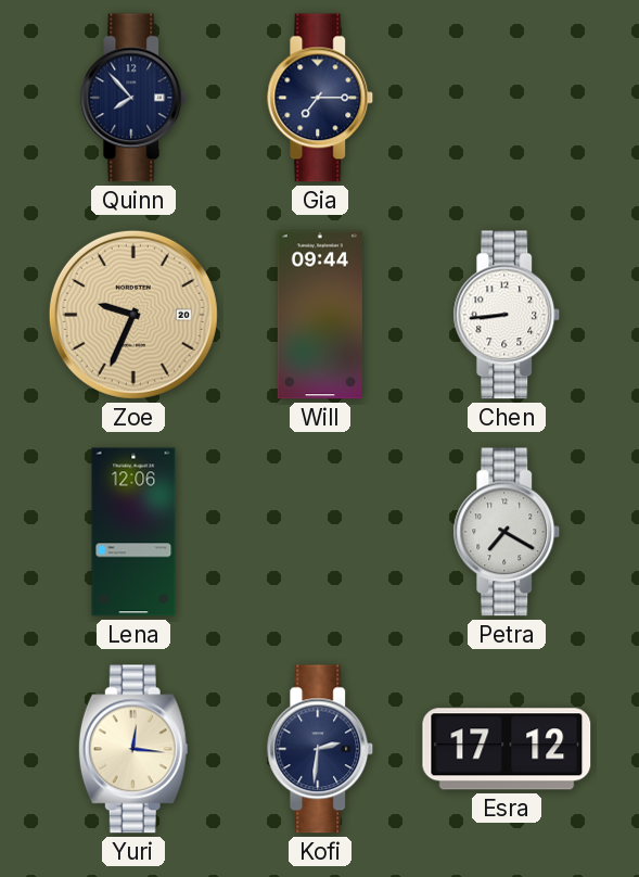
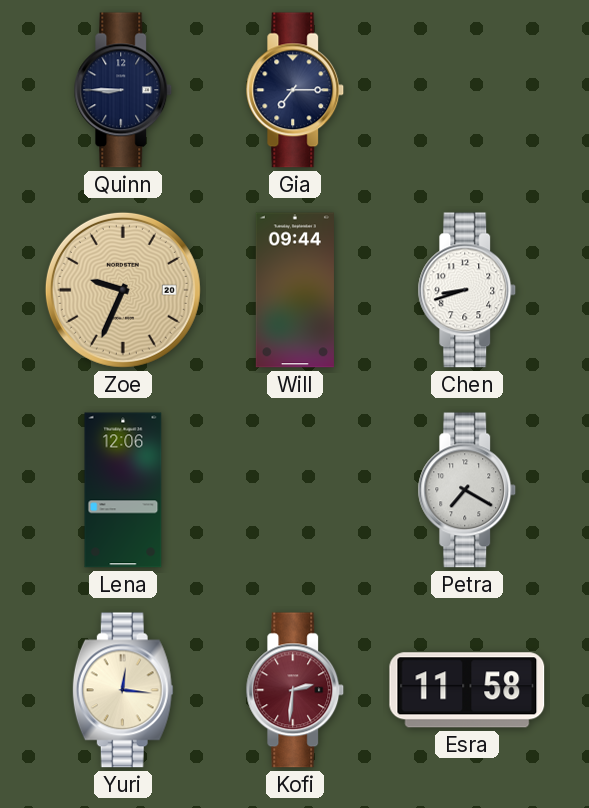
Quinn: 7:53 -> 8:45 (123, 90)
Chen: 8:44 -> 8:42 (467, 290)
Kofi dial: navy -> burgundy (295, 690)
Esra: 17:12 -> 11:58 (467, 690)
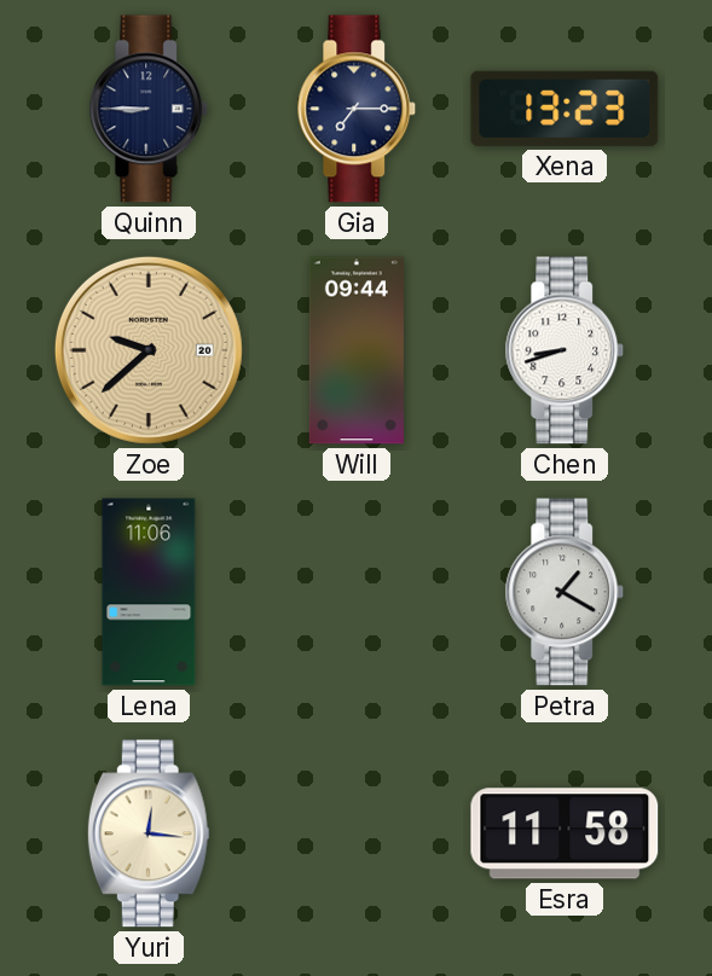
Xena: none -> 13:23 (565, 109)
Zoe: 9:34 -> 9:38 (149, 350)
Lena: 12:06 -> 11:06 (149, 592)
Petra: 7:20 -> 1:20 (565, 592)
Kofi: 2:31 -> none (295, 690)
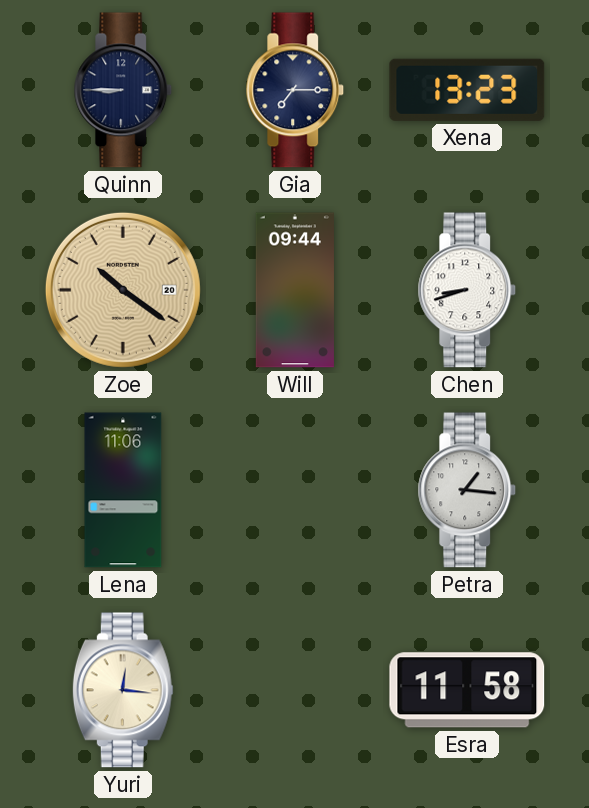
Zoe: 9:38 -> 10:21 (123, 290)
Petra: 1:20 -> 1:16 (467, 490)
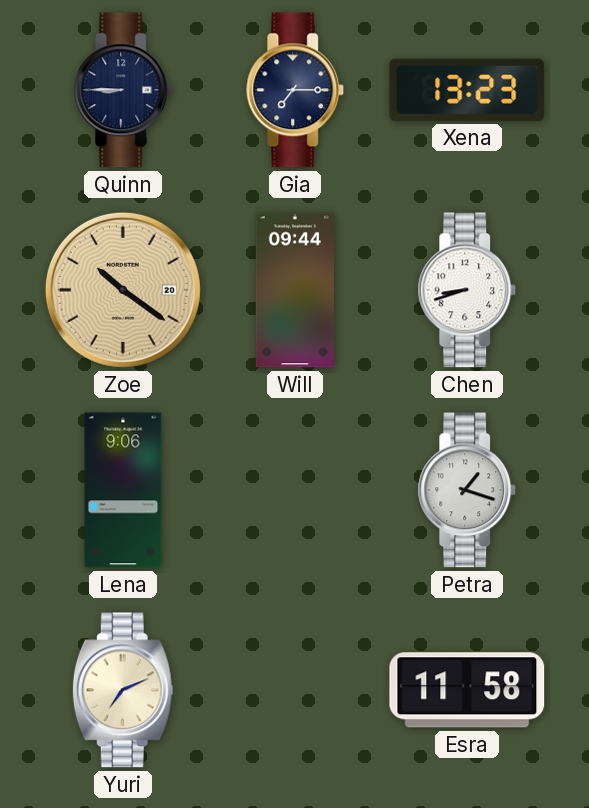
Lena: 11:06 -> 9:06 (123, 490)
Petra: 1:16 -> 1:18 (467, 490)
Yuri: 12:16 -> 7:11 (123, 690)
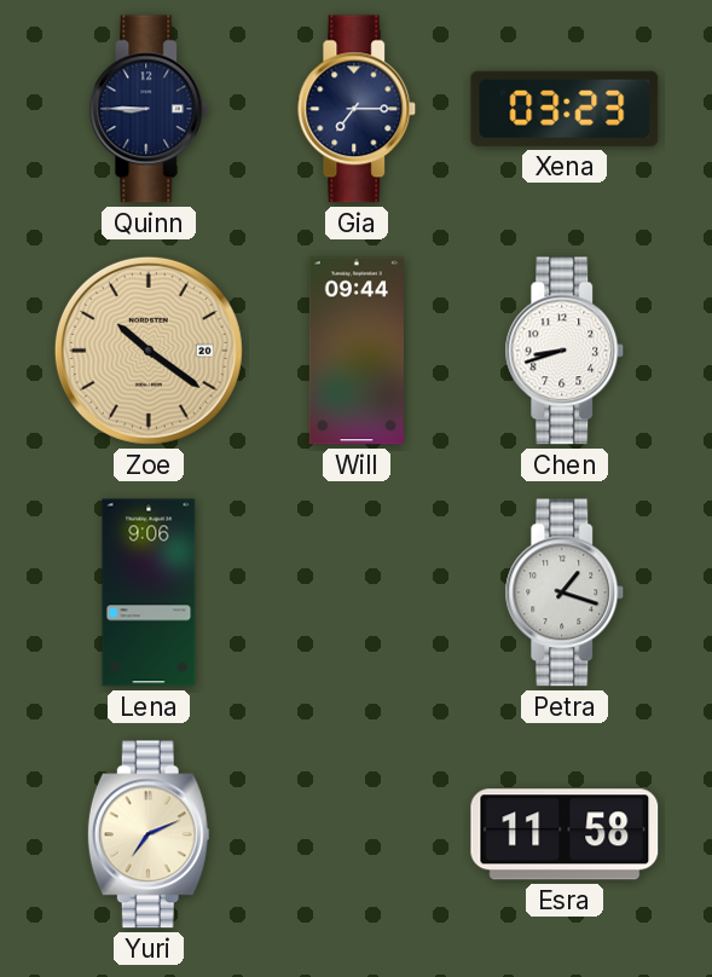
Xena: 13:23 -> 03:23 (565, 109)
